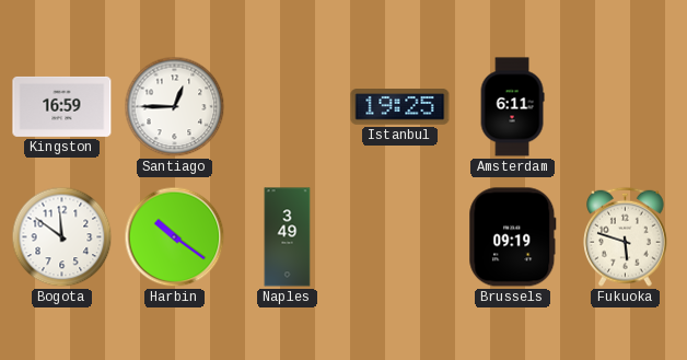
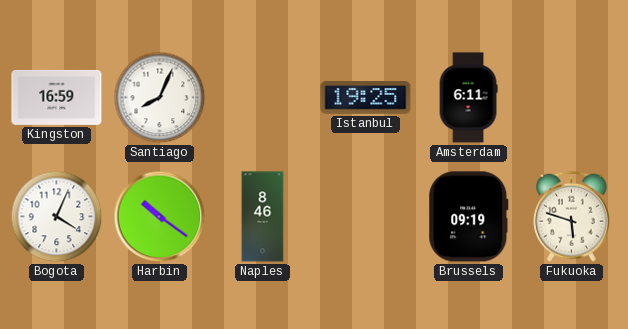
Santiago: 12:45 -> 8:04 (160, 98)
Bogota: 11:51 -> 4:04 (57, 217)
Naples: 3:49 -> 8:46 (263, 217)
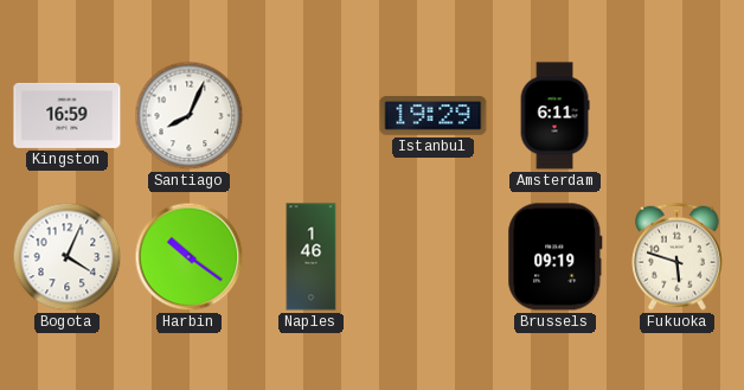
Istanbul: 19:25 -> 19:29 (434, 116)
Naples: 8:46 -> 1:46 (312, 257)
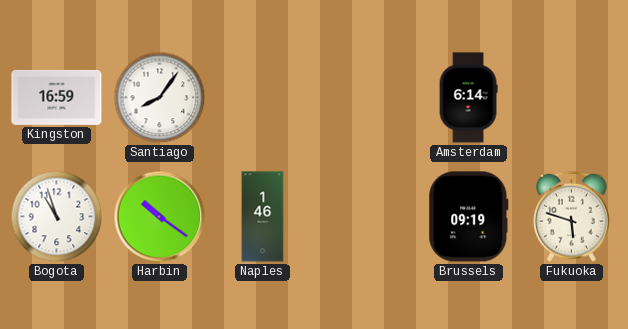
Santiago: 8:04 -> 8:06 (160, 98)
Istanbul: 19:29 -> none (434, 116)
Amsterdam: 6:11 -> 6:14 (468, 98)
Bogota: 4:04 -> 10:57 (57, 217)
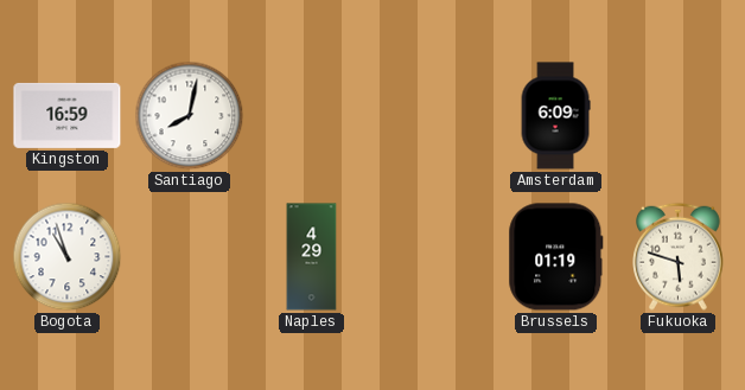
Santiago: 8:06 -> 8:02 (190, 116)
Amsterdam: 6:14 -> 6:09 (555, 116)
Harbin: 10:21 -> none (160, 217)
Naples: 1:46 -> 4:29 (312, 257)
Brussels: 09:19 -> 01:19 (556, 257)
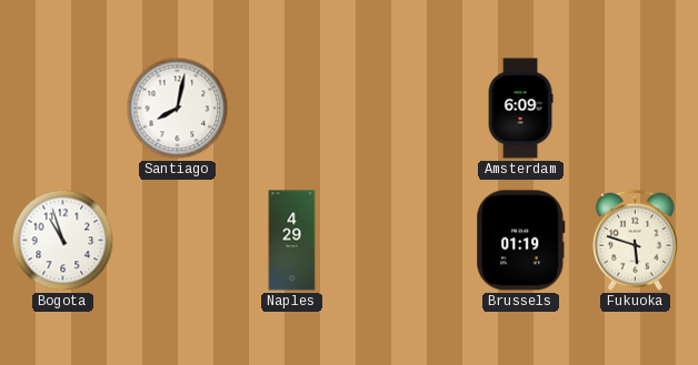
Kingston: 16:59 -> none (68, 115)
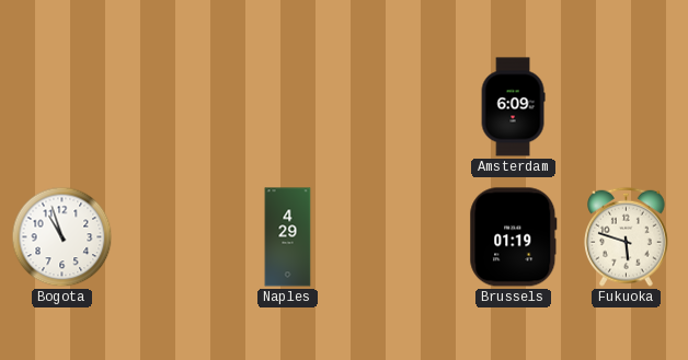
Santiago: 8:02 -> none (178, 109)
